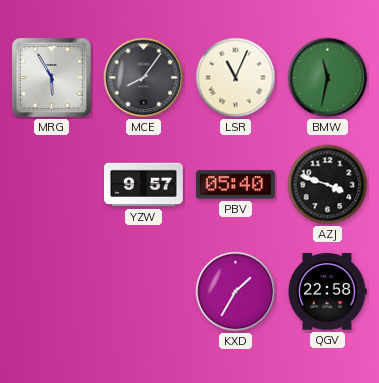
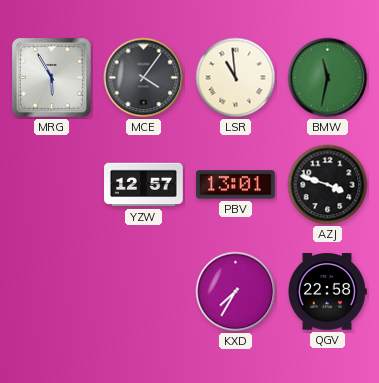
MCE: 8:06 -> 4:06 (144, 78)
LSR: 11:04 -> 10:59 (236, 78)
YZW: 9:57 -> 12:57 (144, 185)
PBV: 05:40 -> 13:01 (235, 185)
KXD: 1:35 -> 7:35 (236, 292)
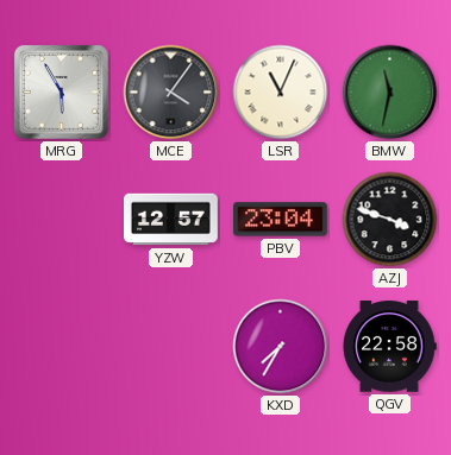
LSR: 10:59 -> 11:04 (281, 93)
PBV: 13:01 -> 23:04 (280, 220)
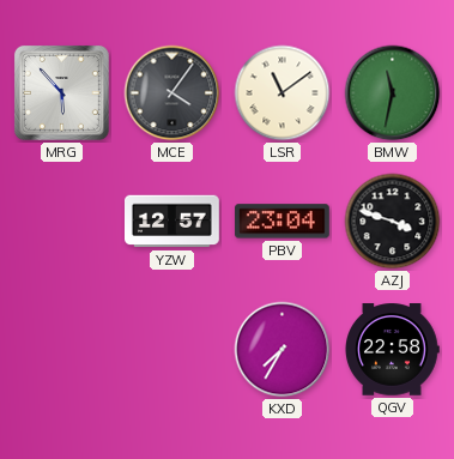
MRG: 5:55 -> 5:53 (61, 92)
LSR: 11:04 -> 11:09 (283, 93)
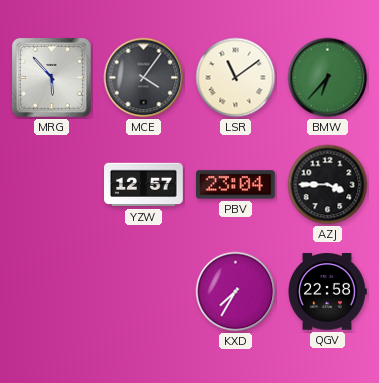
BMW: 11:32 -> 6:37 (328, 78)
AZJ: 3:48 -> 3:45 (328, 185)
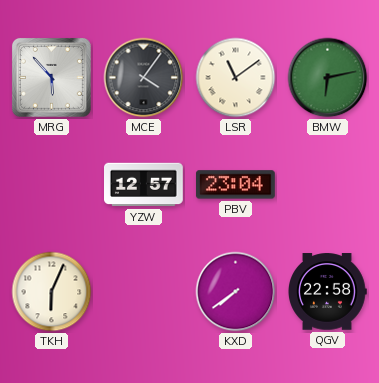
BMW: 6:37 -> 6:13 (328, 78)
AZJ: 3:45 -> none (328, 185)
TKH: none -> 6:04 (52, 292)
KXD: 7:35 -> 7:39 (236, 292)
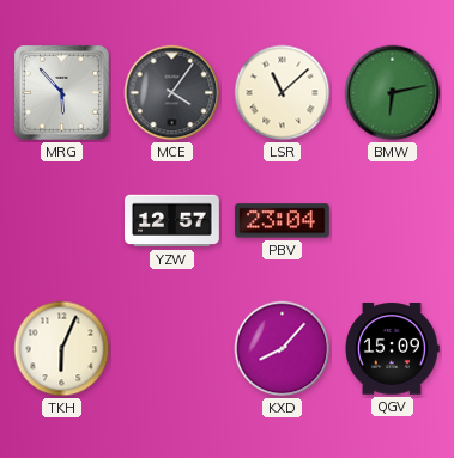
LSR: 11:09 -> 11:08 (283, 93)
KXD: 7:39 -> 8:07 (283, 349)
QGV: 22:58 -> 15:09 (392, 349)
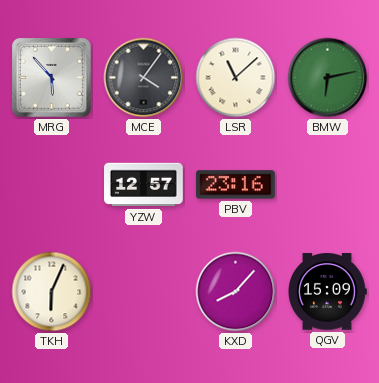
PBV: 23:04 -> 23:16 (235, 185)
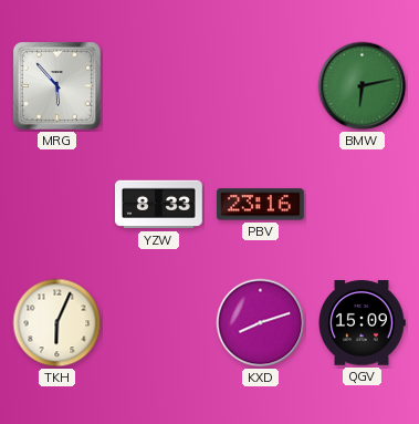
MCE: 4:06 -> none (144, 78)
LSR: 11:08 -> none (236, 78)
YZW: 12:57 -> 8:33 (159, 205)
KXD: 8:07 -> 8:12 (261, 323)
